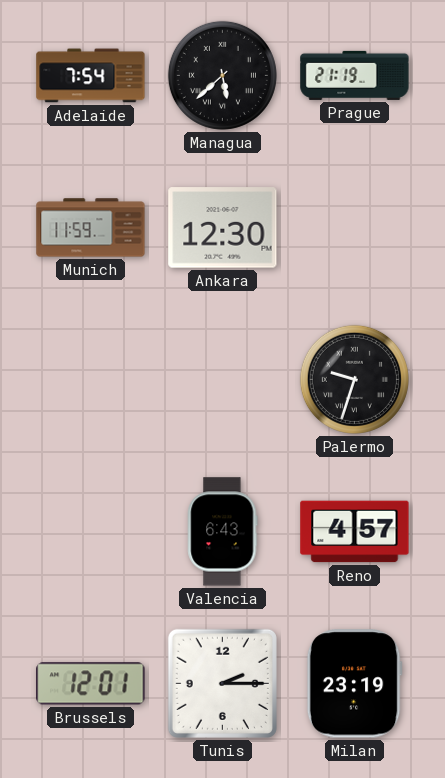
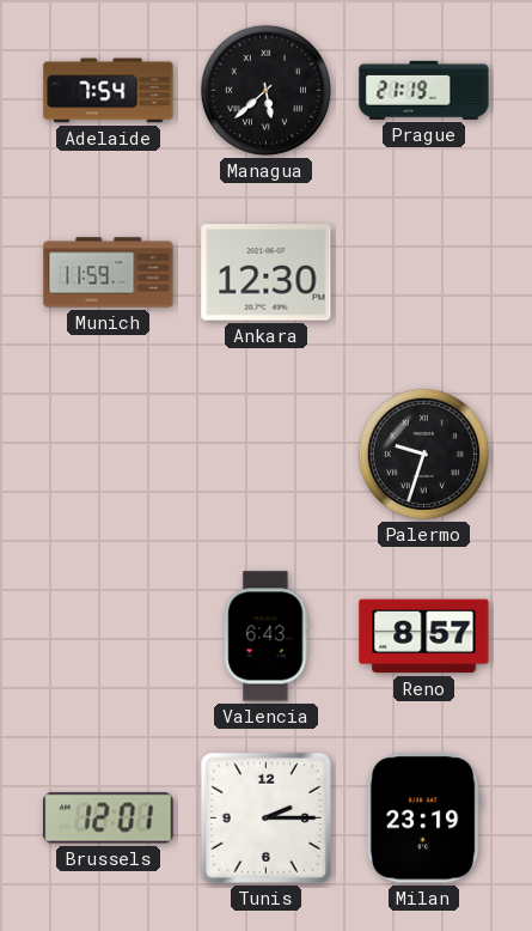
Reno: 4:57 -> 8:57 (424, 637)
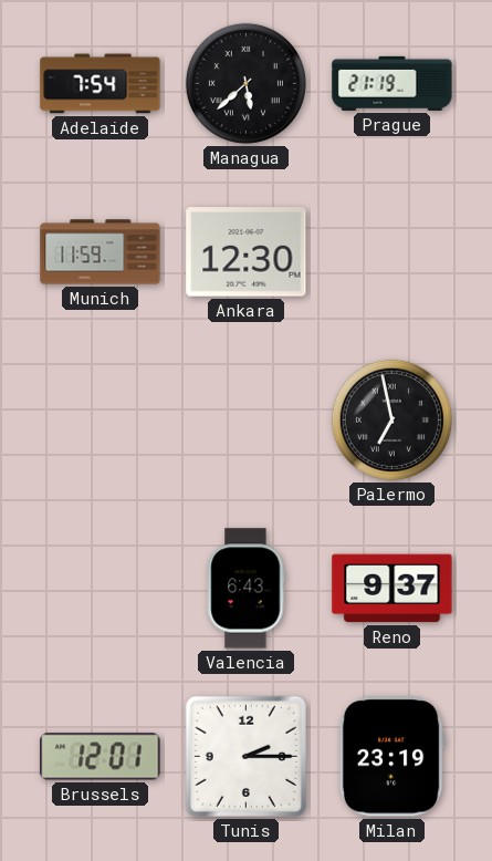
Palermo: 9:33 -> 6:58 (391, 419)
Reno: 8:57 -> 9:37 (392, 589)
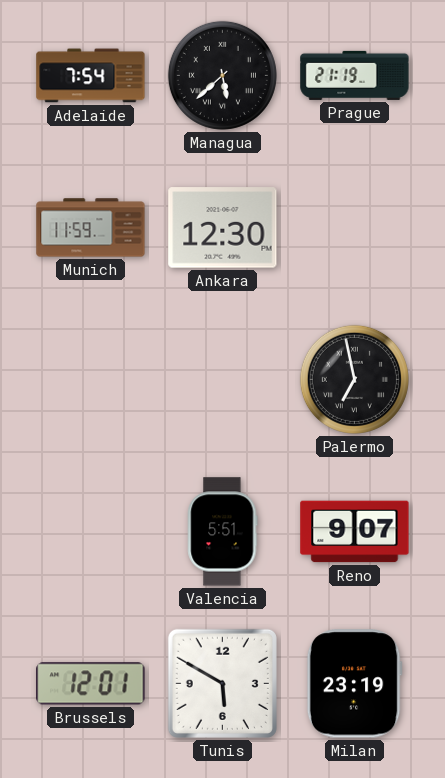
Valencia: 6:43 -> 5:51 (223, 532)
Reno: 9:37 -> 9:07 (355, 532)
Tunis: 2:15 -> 5:50 (222, 683)
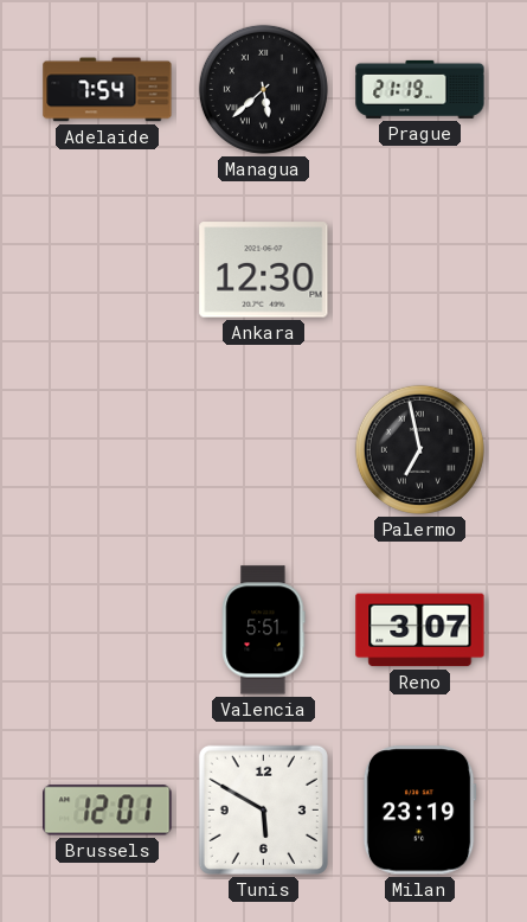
Munich: 11:59 -> none (91, 228)
Reno: 9:07 -> 3:07 (420, 630)
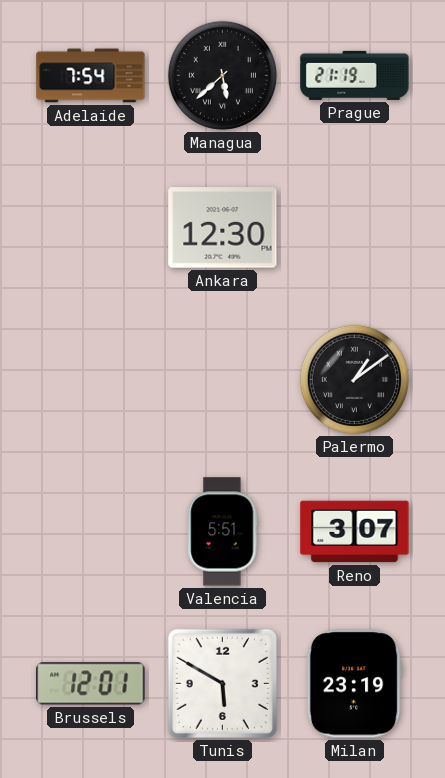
Palermo: 6:58 -> 1:09 (354, 379)
